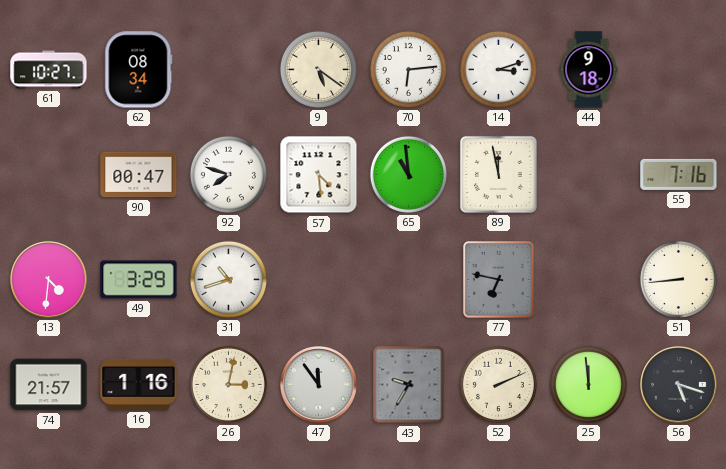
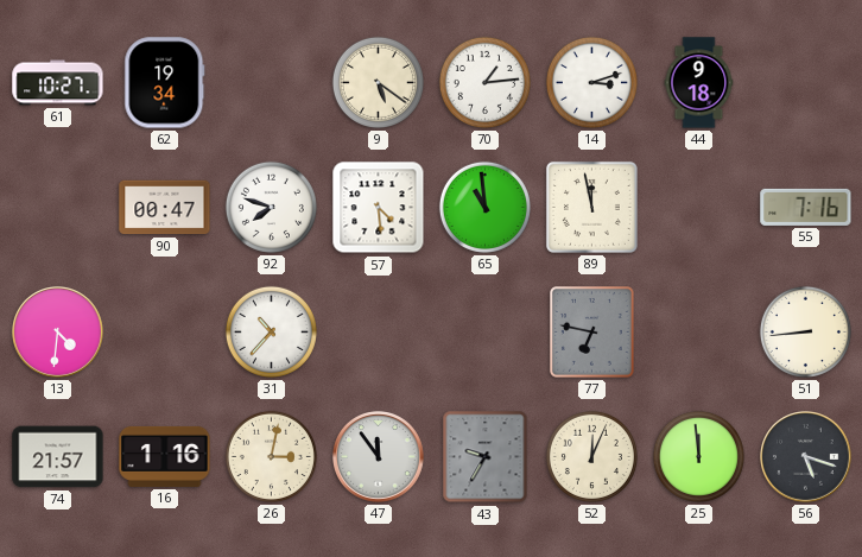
62: 08:34 -> 19:34 (165, 83)
70: 6:14 -> 1:14 (484, 82)
49: 3:29 -> none (139, 280)
31: 10:42 -> 10:37 (271, 331)
52: 2:11 -> 12:04 (591, 456)
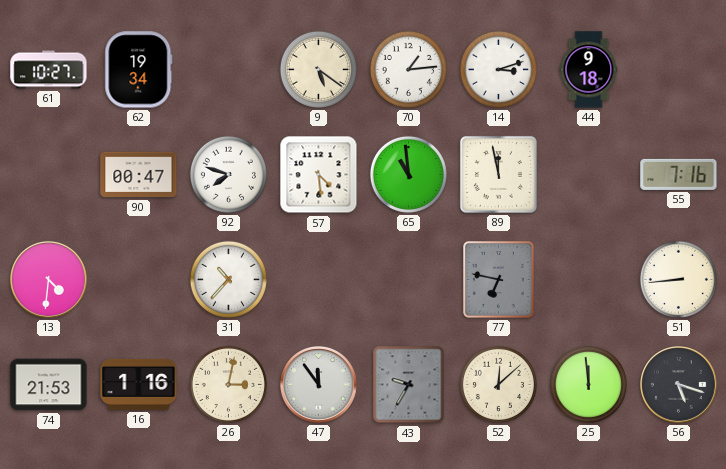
74: 21:57 -> 21:53 (49, 385)
52: 12:04 -> 12:08 (498, 384)
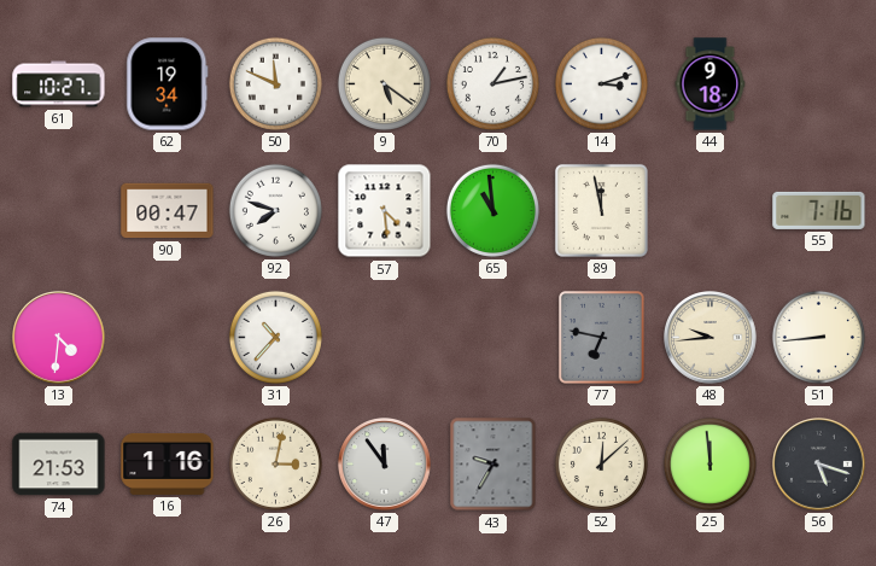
50: none -> 11:49 (275, 83)
70: 1:14 -> 1:13 (492, 83)
48: none -> 9:44 (711, 338)
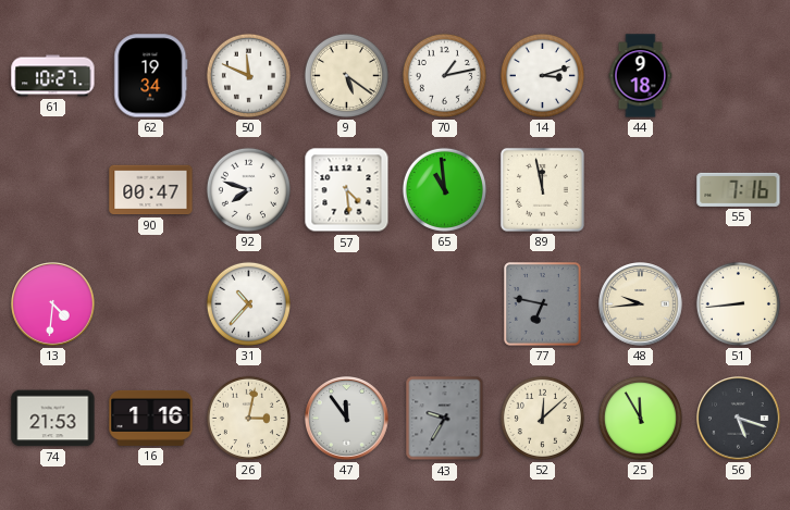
25: 11:59 -> 11:55 (640, 418)
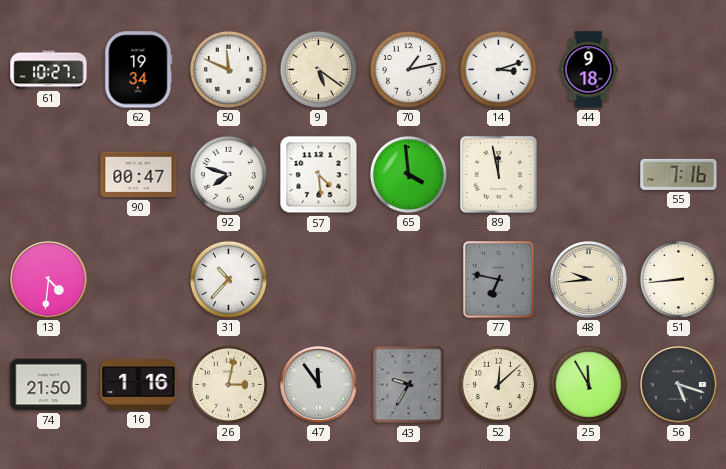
65: 10:59 -> 3:59 (408, 174)
74: 21:53 -> 21:50 (49, 385)
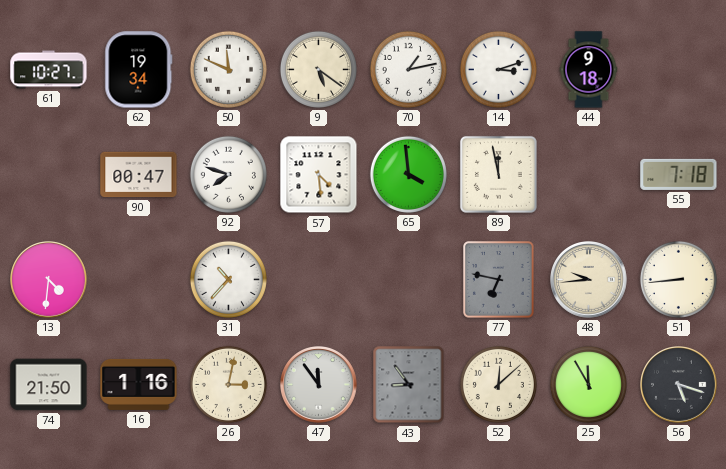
55: 7:16 -> 7:18 (679, 174)
43: 9:35 -> 8:54 (409, 385)
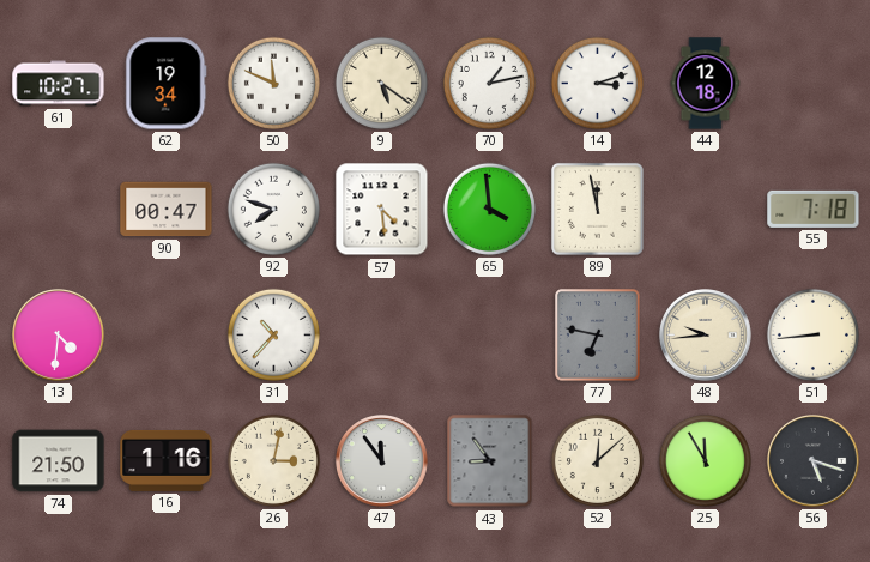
44: 9:18 -> 12:18 (706, 84)
